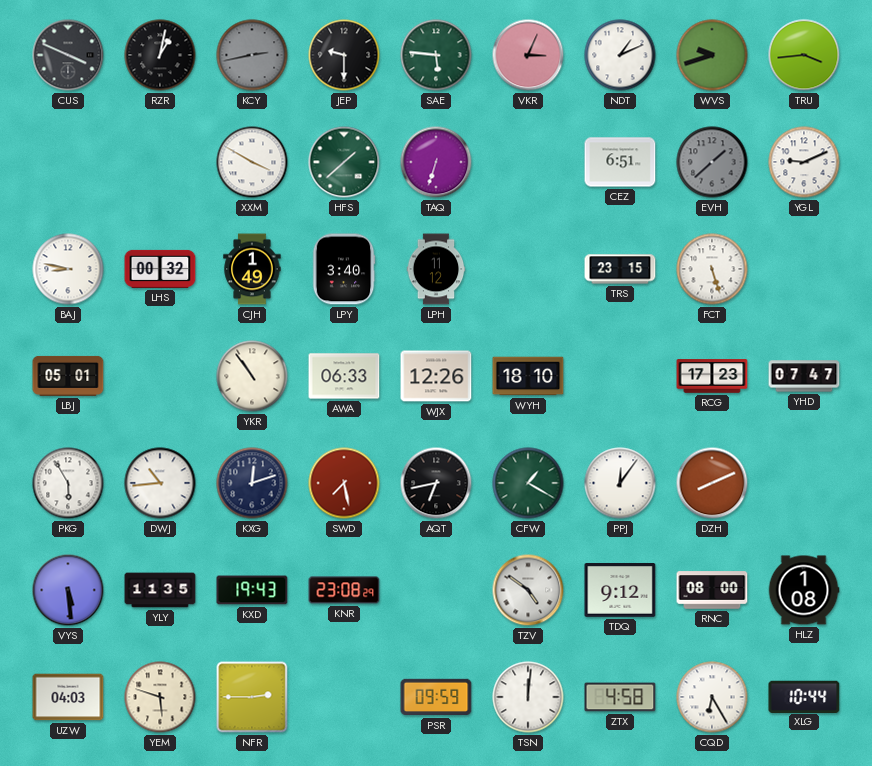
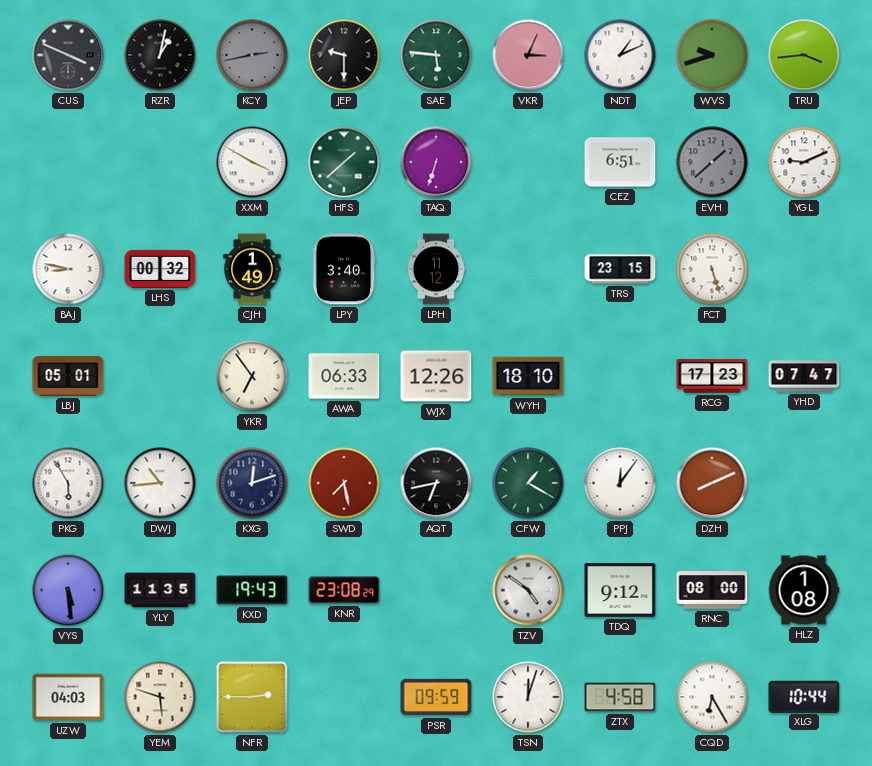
YKR: 10:54 -> 6:54 (252, 376)
TSN: 12:01 -> 12:03 (528, 697)
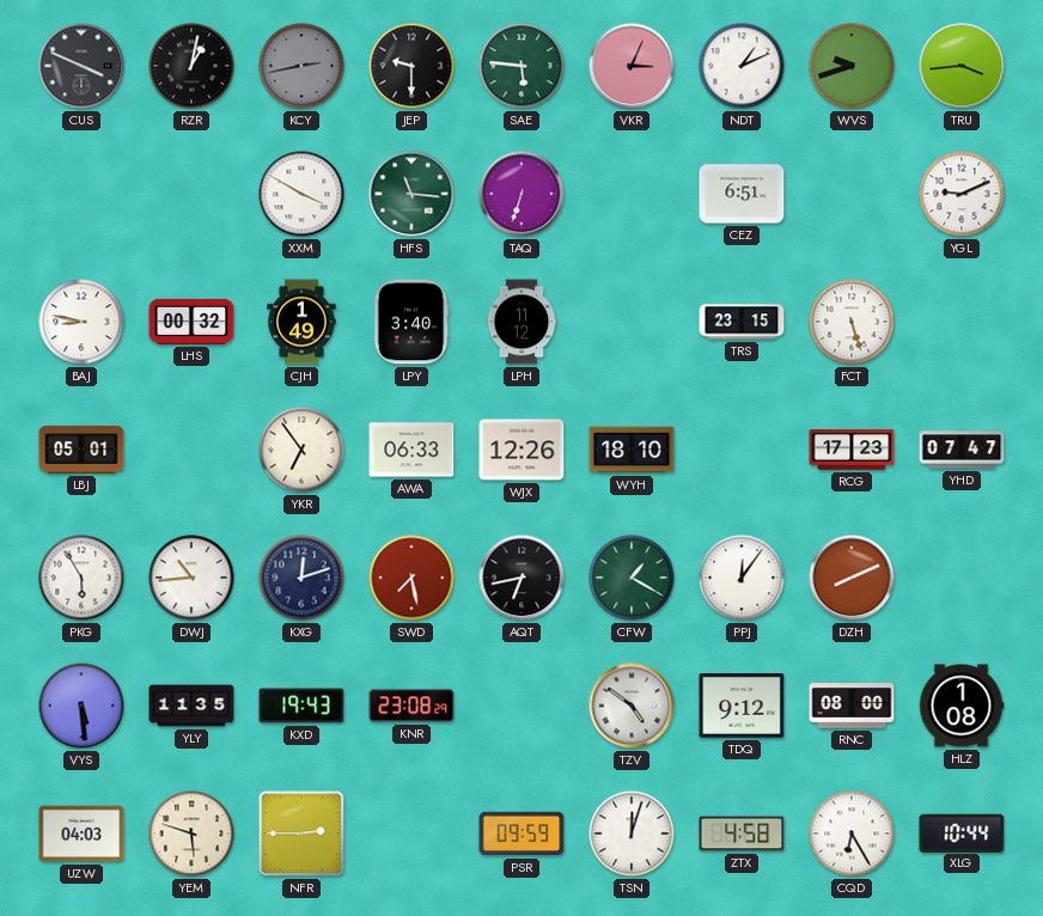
HFS: 1:38 -> 11:16 (411, 194)
EVH: 1:38 -> none (712, 162)
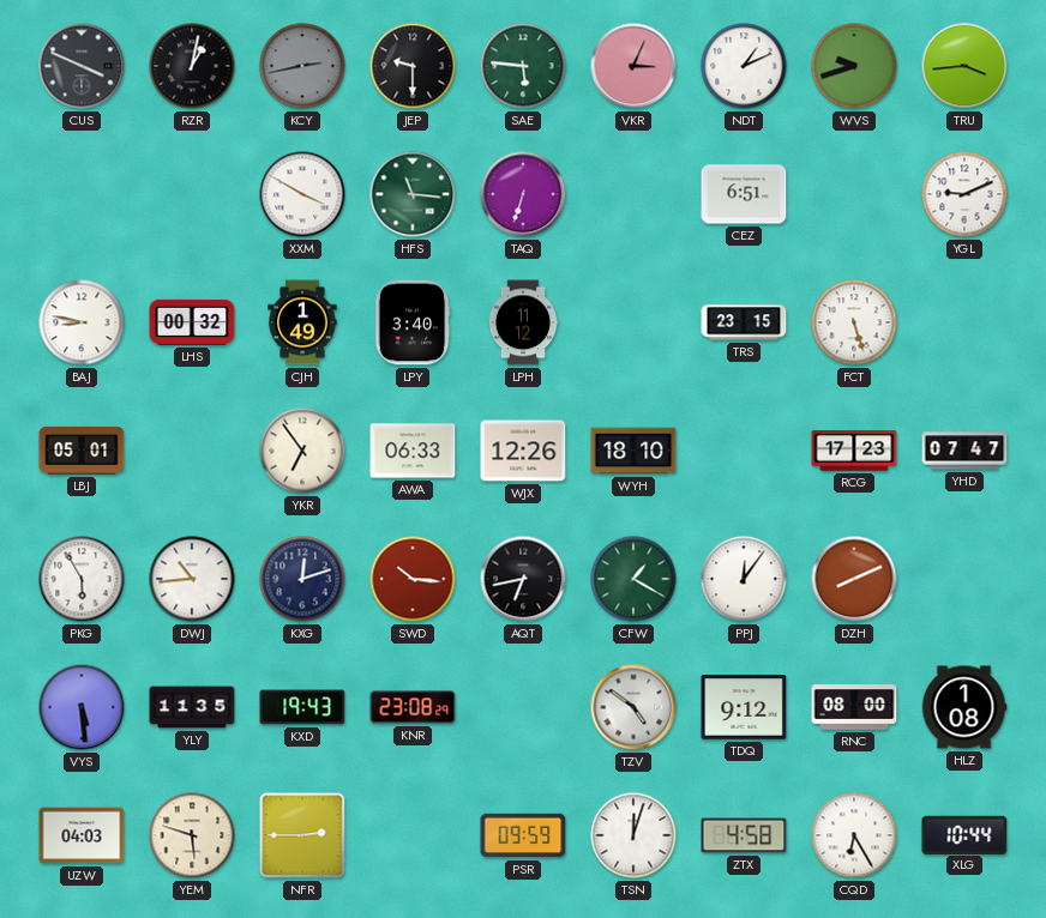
SWD: 7:28 -> 10:16 (413, 579)
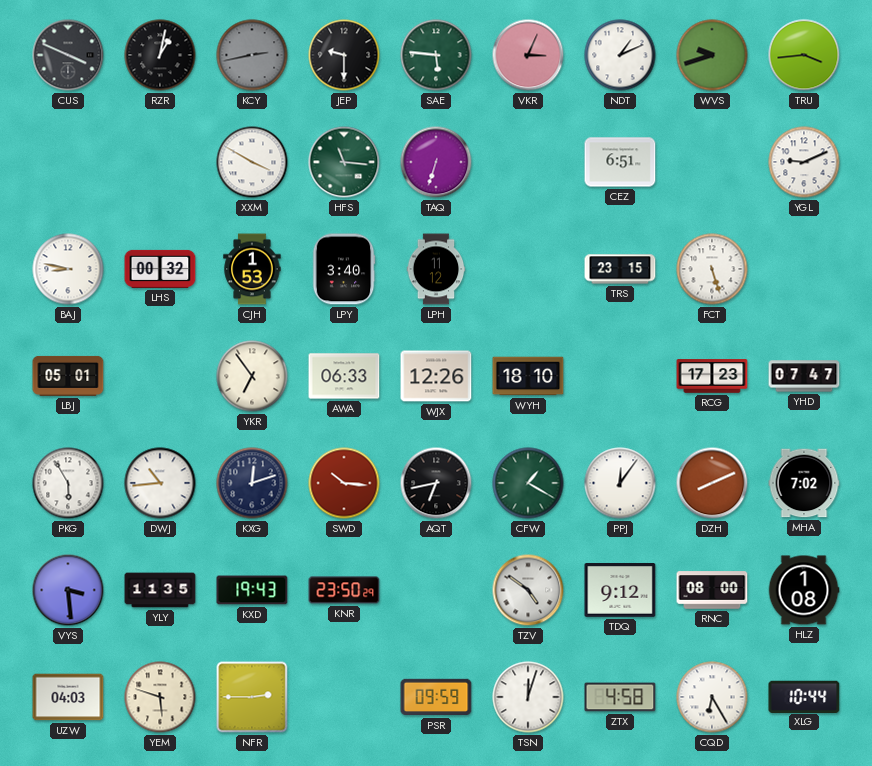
CJH: 1:49 -> 1:53 (252, 269)
MHA: none -> 7:02 (804, 483)
VYS: 5:29 -> 3:29 (68, 590)
KNR: 23:08 -> 23:50 (344, 590)
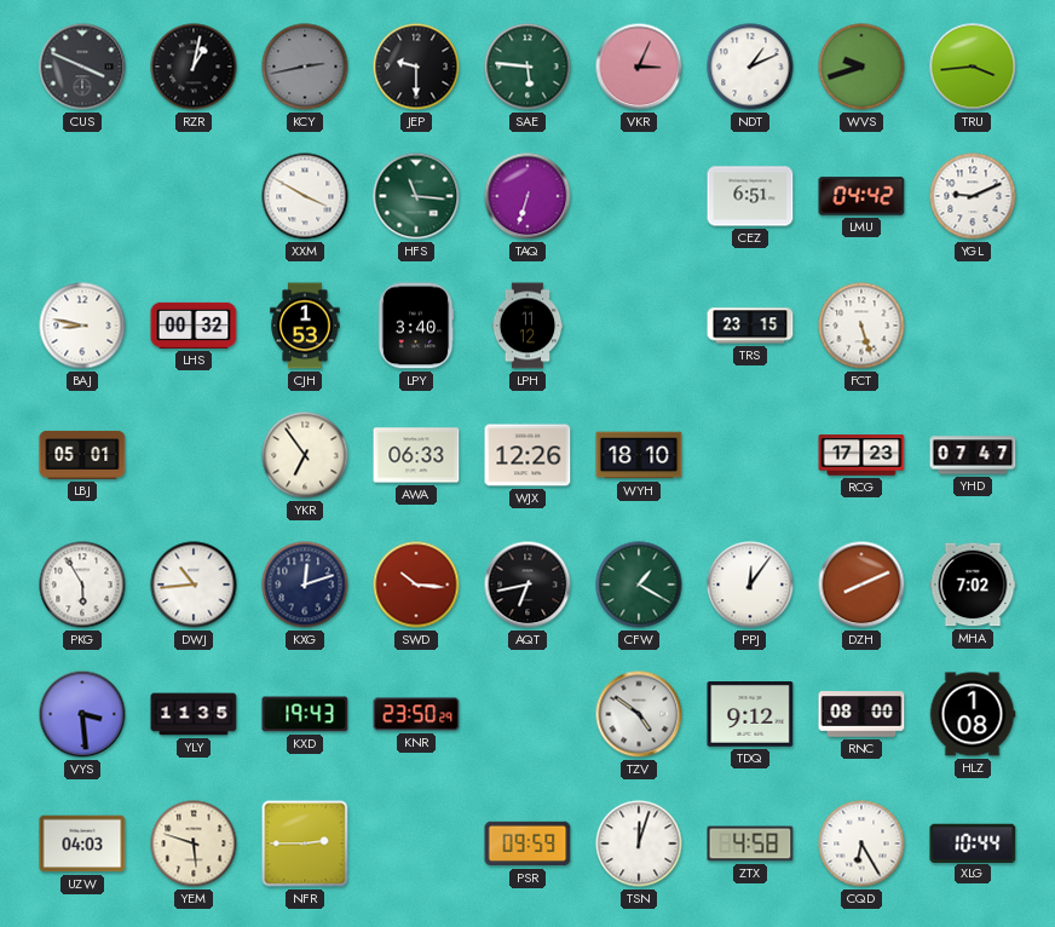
LMU: none -> 04:42 (861, 196)
